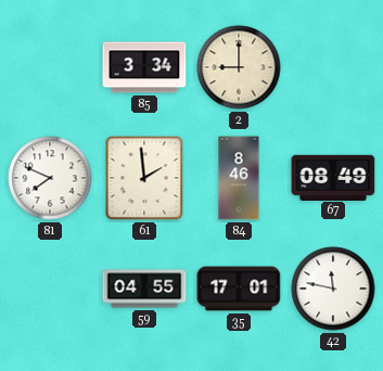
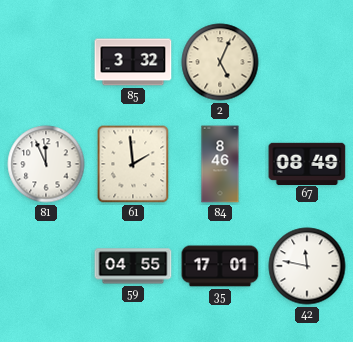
85: 3:34 -> 3:32 (133, 62)
2: 9:00 -> 5:04 (220, 62)
81: 7:49 -> 11:56 (46, 164)
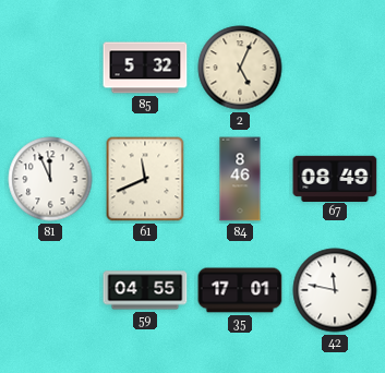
85: 3:32 -> 5:32 (145, 68)
61: 1:59 -> 11:41 (145, 179)
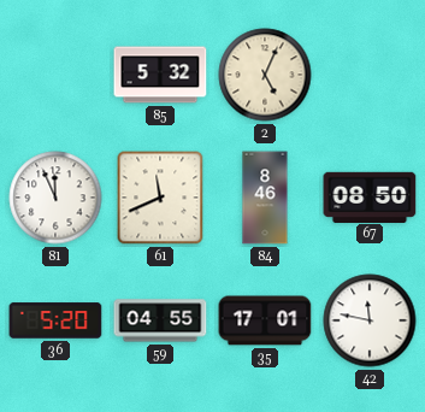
67: 08:49 -> 08:50 (370, 196)
36: none -> 5:20 (55, 320)
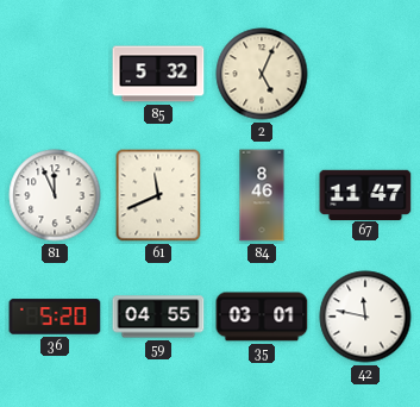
67: 08:50 -> 11:47 (365, 194)
35: 17:01 -> 03:01 (262, 317)
